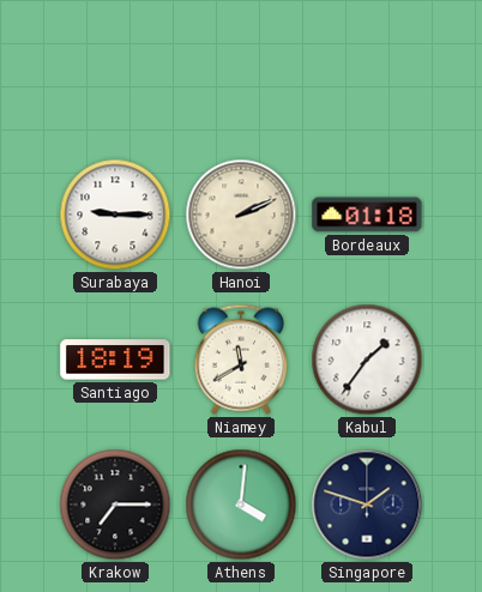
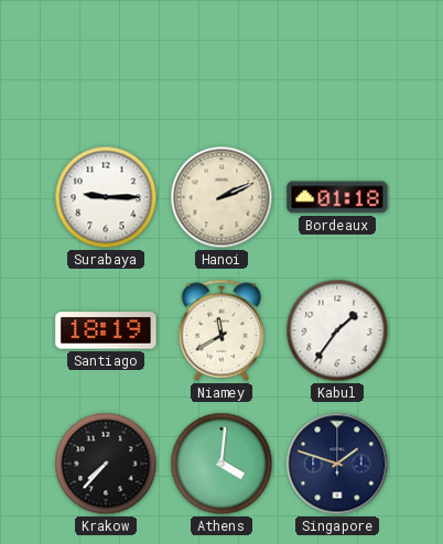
Krakow: 7:15 -> 7:37 (106, 464)
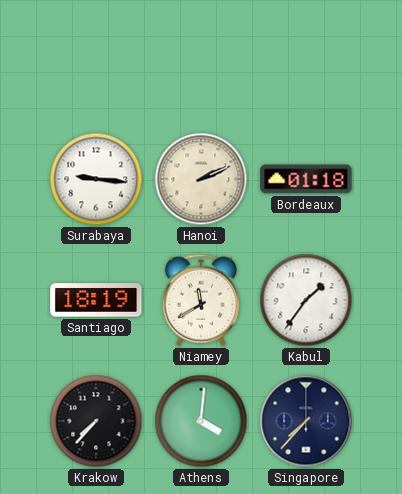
Surabaya: 9:15 -> 9:16 (96, 179)
Singapore: 1:48 -> 7:37 (306, 421)
